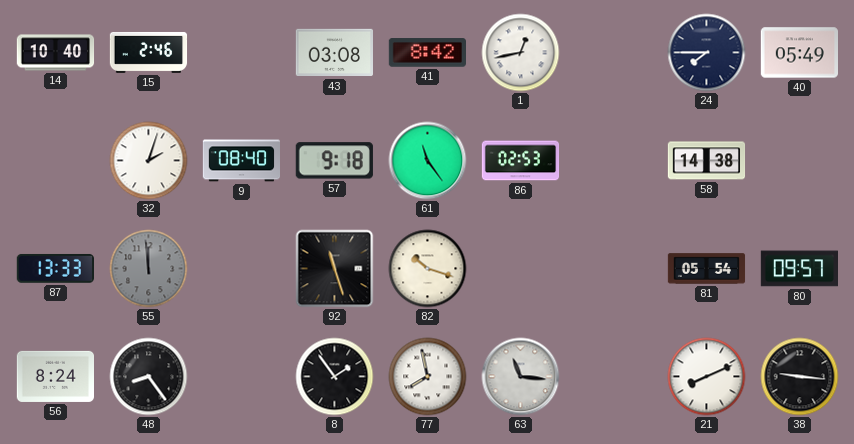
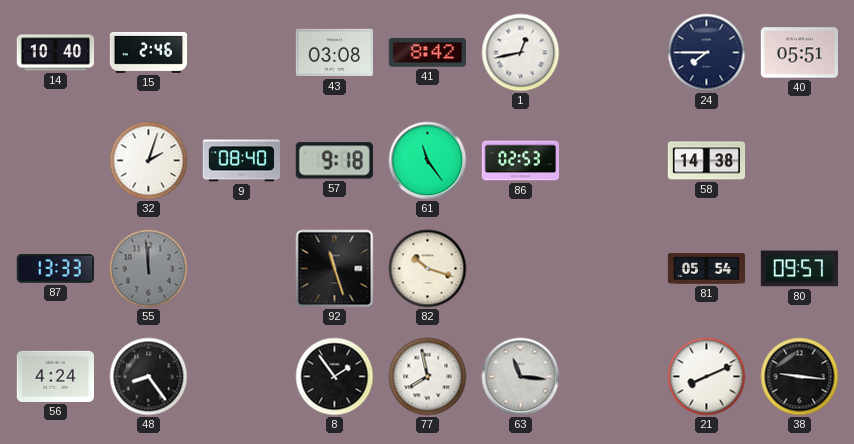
40: 05:49 -> 05:51 (799, 53)
56: 8:24 -> 4:24 (55, 376)
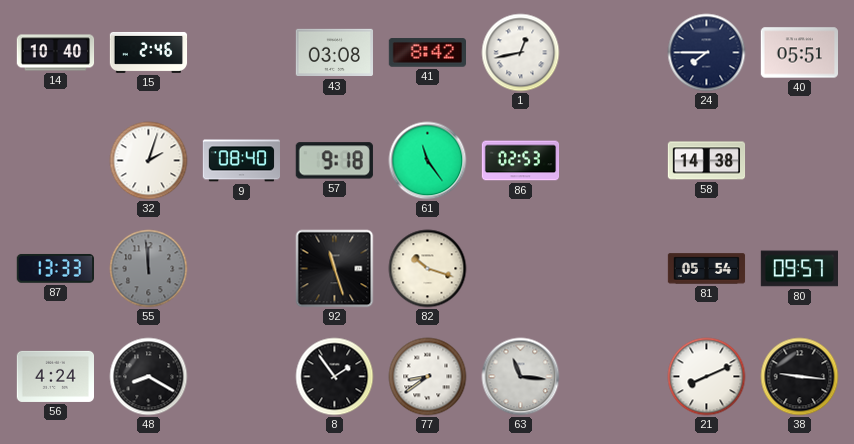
48: 8:24 -> 8:20 (149, 377)
77: 7:58 -> 8:39 (428, 377)
